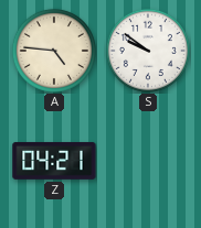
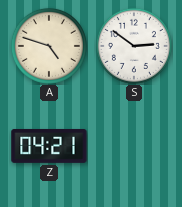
A: 4:46 -> 4:48 (49, 46)
S: 9:51 -> 2:51 (134, 46)
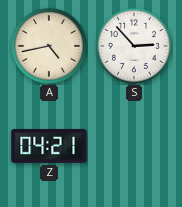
A: 4:48 -> 4:43 (49, 46)
S: 2:51 -> 2:53 (134, 46)
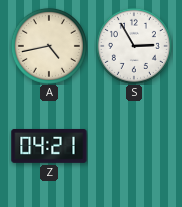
S: 2:53 -> 2:55 (134, 46)
